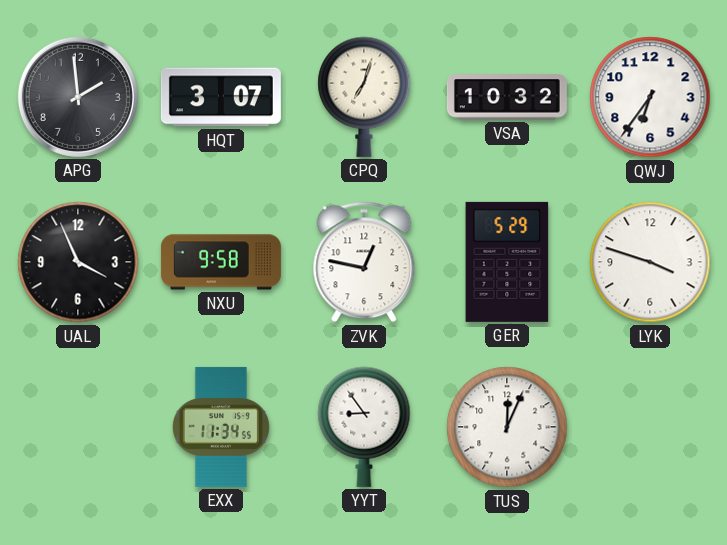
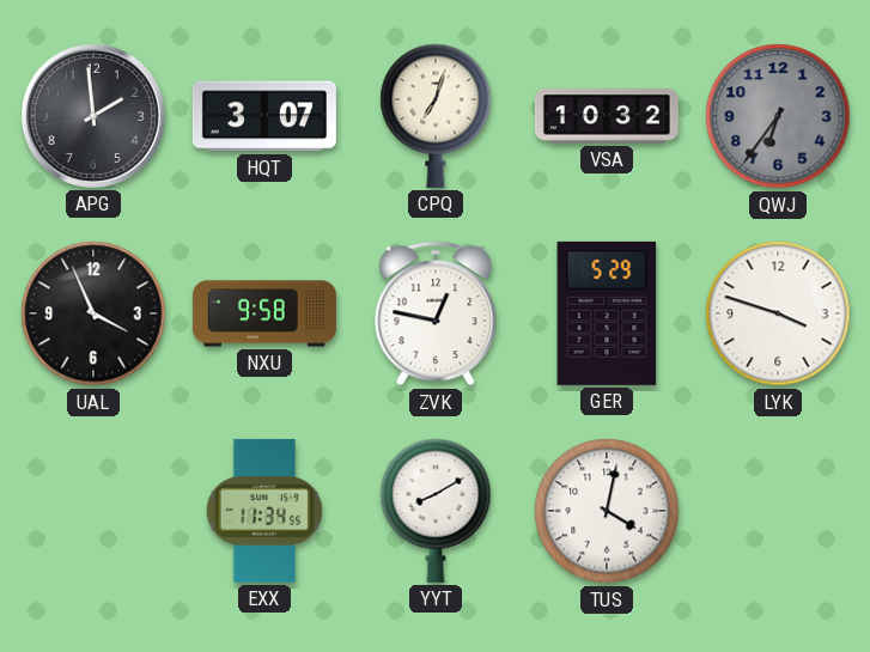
QWJ dial: white -> grey (778, 116)
YYT: 8:54 -> 8:10 (436, 511)
TUS: 12:04 -> 4:02 (607, 511)
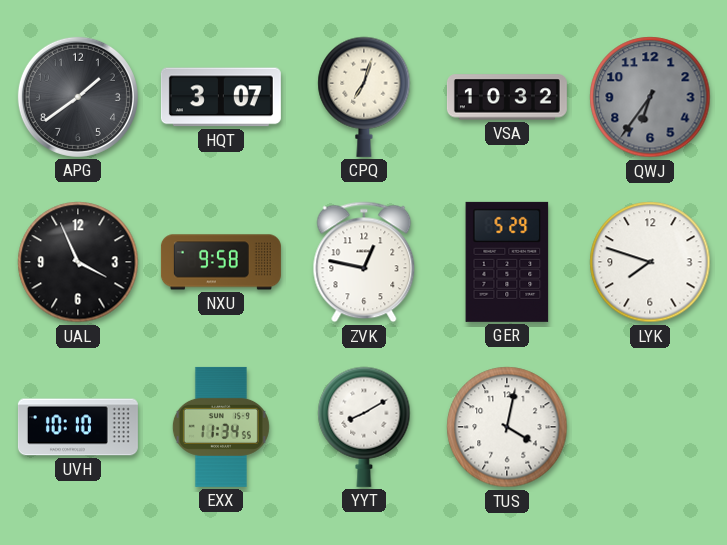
APG: 1:59 -> 1:39 (78, 97)
LYK: 3:48 -> 7:48 (650, 262)
UVH: none -> 10:10 (78, 427)
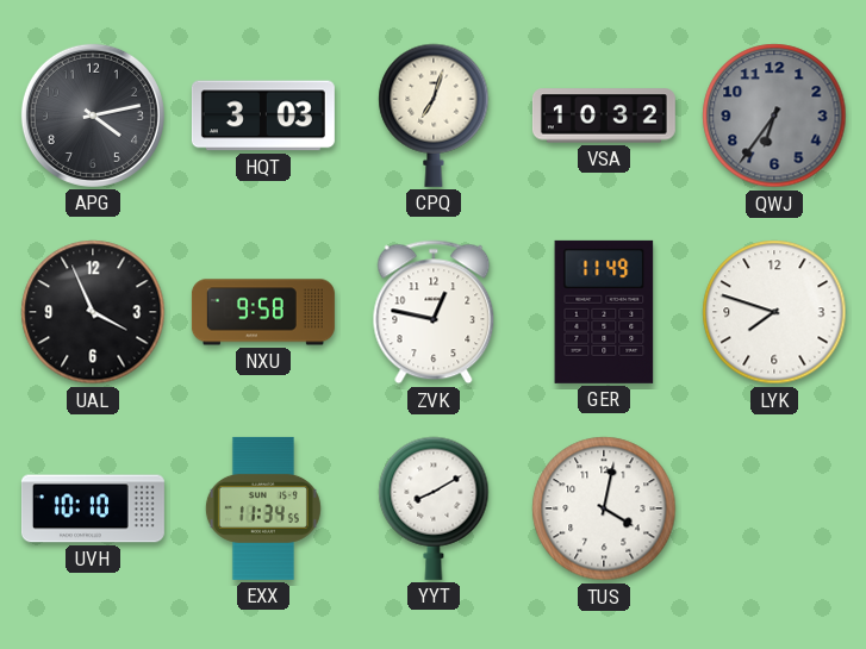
APG: 1:39 -> 4:13 (93, 116)
HQT: 3:07 -> 3:03 (263, 116)
GER: 5:29 -> 11:49 (604, 312)
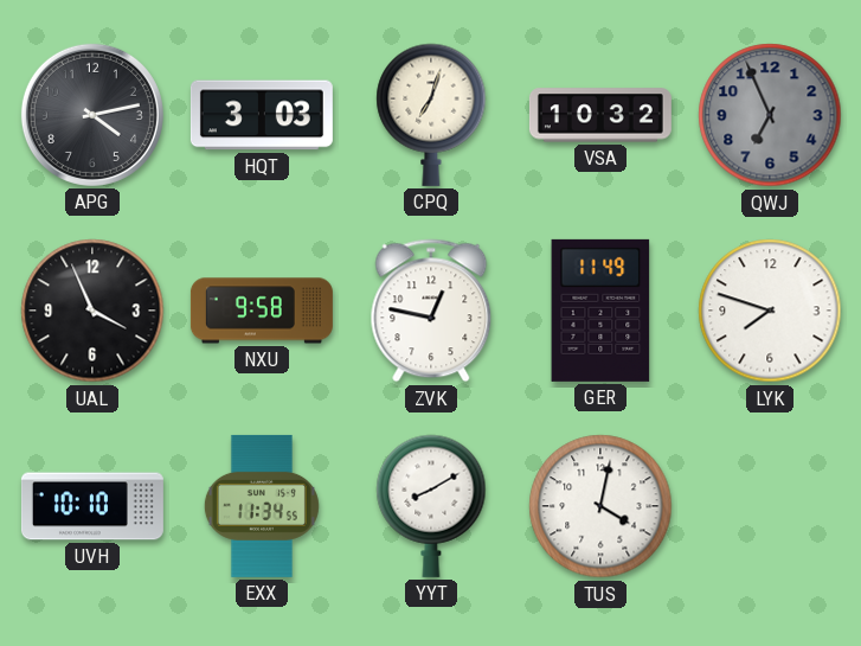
QWJ: 6:36 -> 6:56 (770, 115)
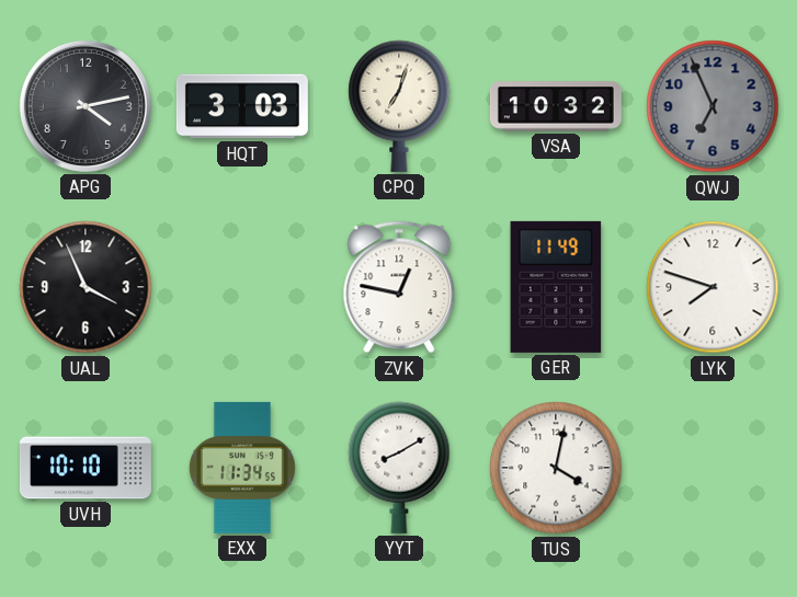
NXU: 9:58 -> none (262, 311)
